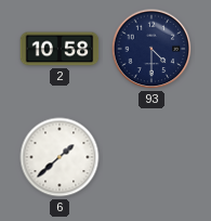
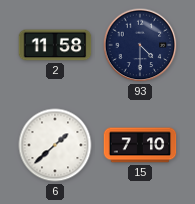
2: 10:58 -> 11:58 (55, 45)
15: none -> 7:10 (140, 145)
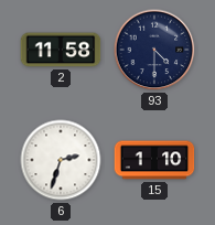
6: 1:38 -> 2:33 (61, 160)
15: 7:10 -> 1:10 (154, 160)
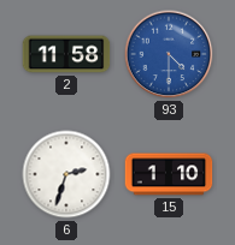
93 dial: navy -> blue (169, 54)
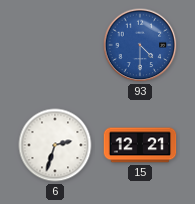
2: 11:58 -> none (66, 54)
15: 1:10 -> 12:21 (140, 145)
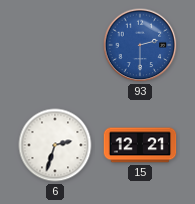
93: 4:30 -> 2:30 (140, 45)
